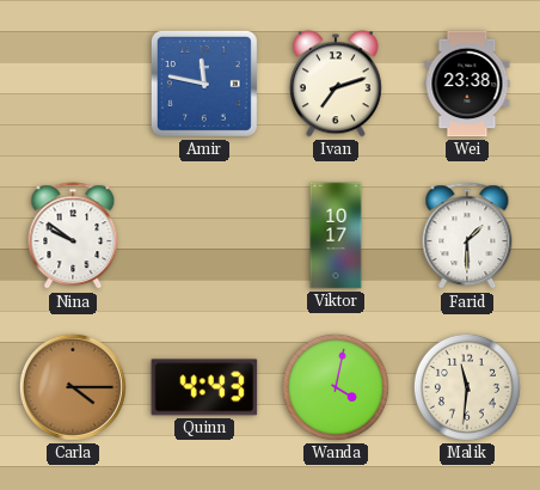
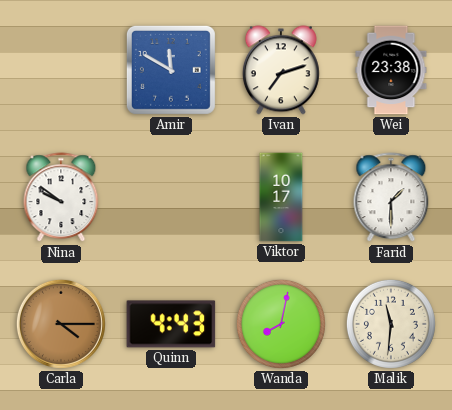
Amir: 11:47 -> 11:50 (171, 70)
Wanda: 4:02 -> 8:02 (281, 324)
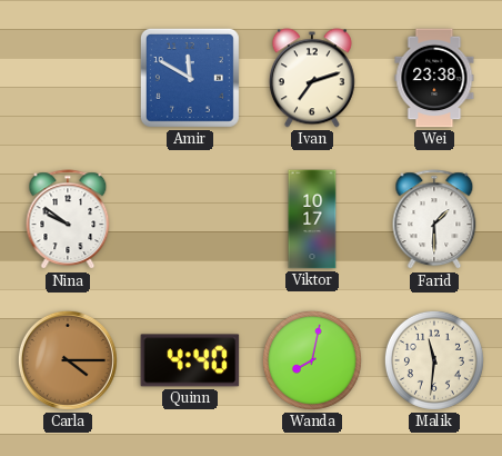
Quinn: 4:43 -> 4:40 (190, 360)
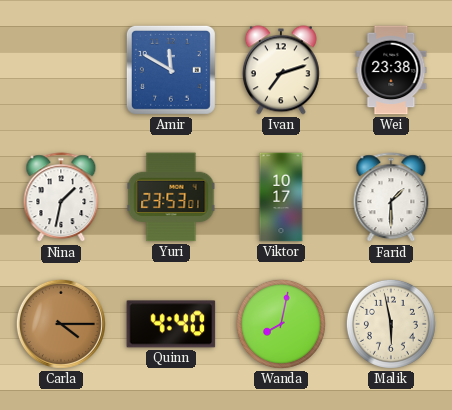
Nina: 9:51 -> 1:32 (61, 198)
Yuri: none -> 23:53 (171, 197)
Malik: 11:31 -> 5:58 (391, 324)
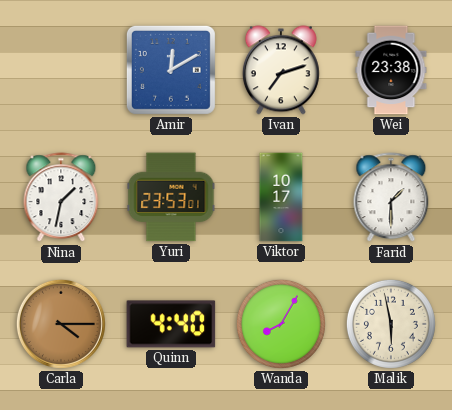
Amir: 11:50 -> 12:10 (171, 70)
Wanda: 8:02 -> 8:05 (281, 324)
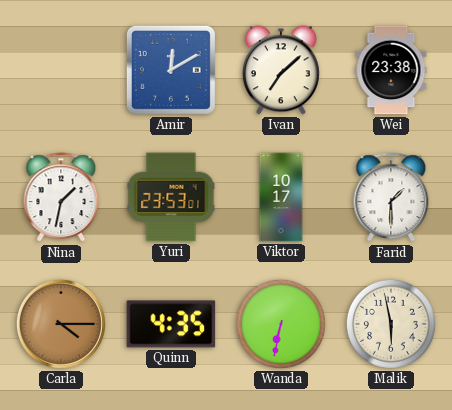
Ivan: 7:12 -> 7:08 (281, 70)
Quinn: 4:40 -> 4:35 (171, 324)
Wanda: 8:05 -> 6:32 (281, 324)
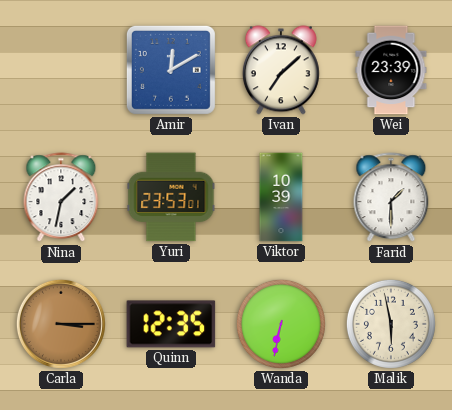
Wei: 23:38 -> 23:39 (391, 70)
Viktor: 10:17 -> 10:39 (281, 197)
Carla: 4:15 -> 3:15 (61, 324)
Quinn: 4:35 -> 12:35 (171, 324)
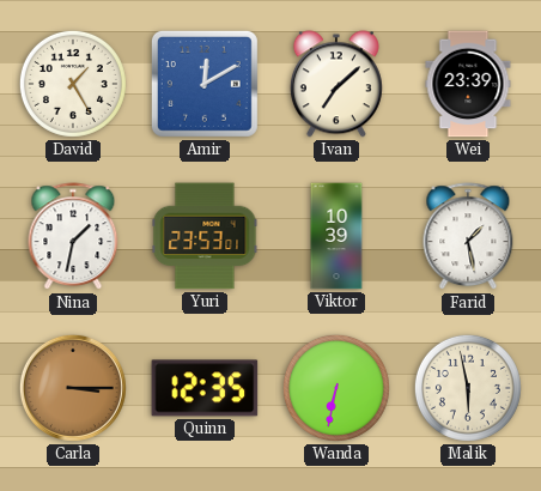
David: none -> 1:25 (73, 84)
Farid: 1:30 -> 1:28 (468, 237)
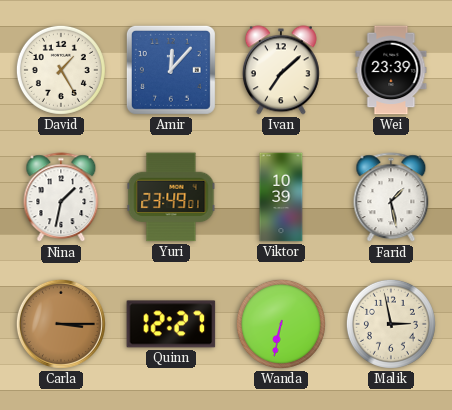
Amir: 12:10 -> 12:07 (171, 70)
Yuri: 23:53 -> 23:49 (171, 197)
Quinn: 12:35 -> 12:27 (171, 324)
Malik: 5:58 -> 2:58 (391, 324)
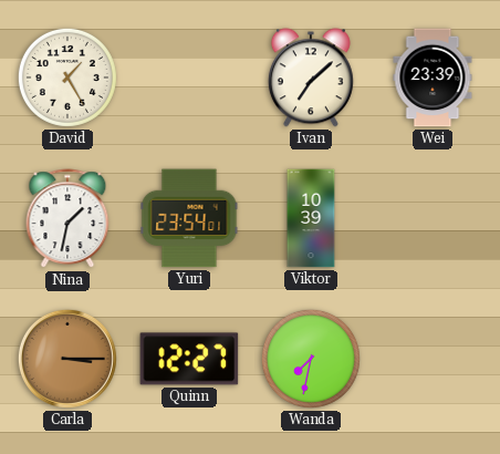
Amir: 12:07 -> none (171, 70)
Yuri: 23:49 -> 23:54 (189, 218)
Farid: 1:28 -> none (391, 198)
Wanda: 6:32 -> 7:32 (311, 359)
Malik: 2:58 -> none (391, 324)
